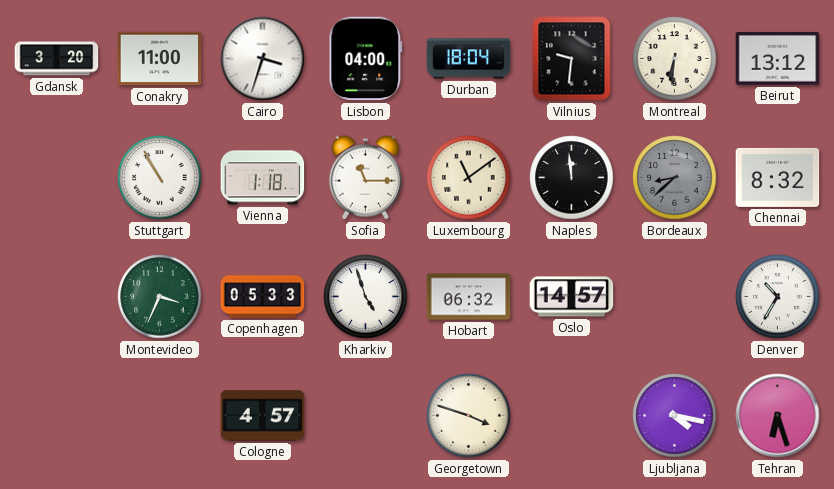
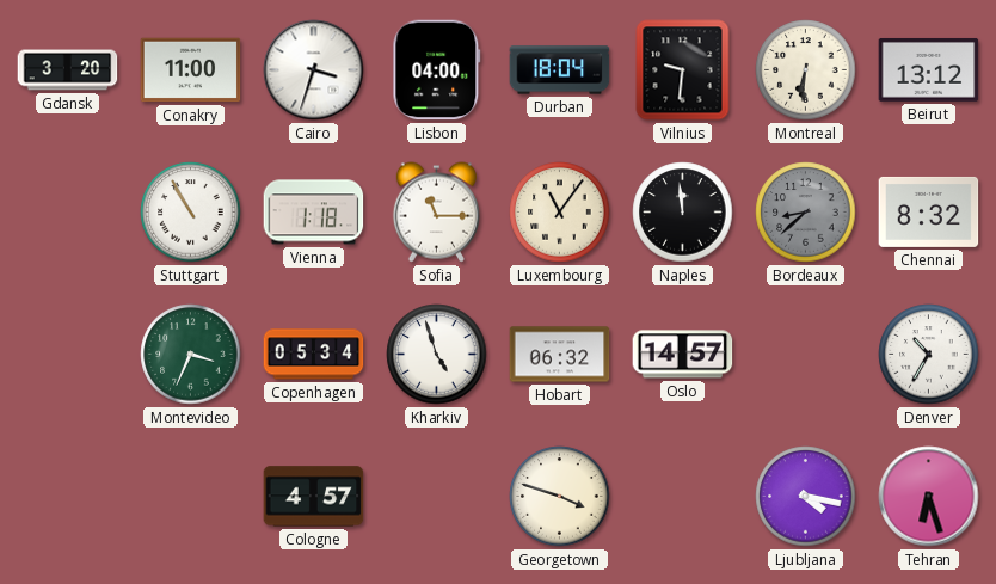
Luxembourg: 11:09 -> 11:06 (560, 213)
Copenhagen: 05:33 -> 05:34 (314, 355)
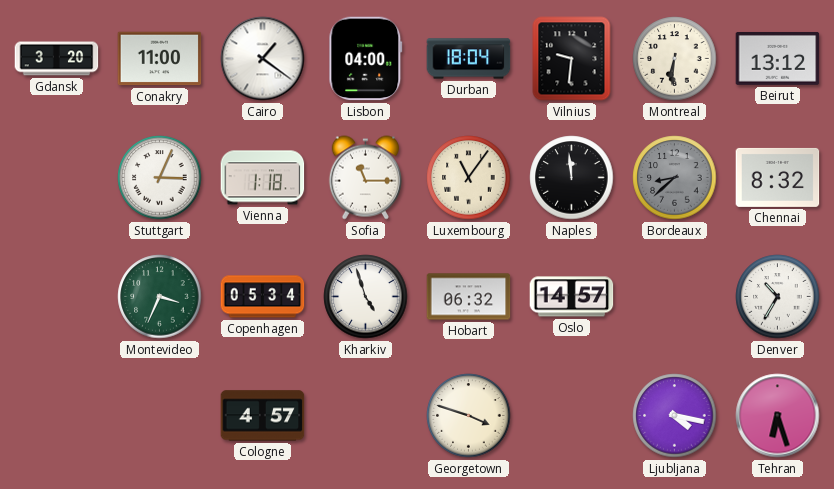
Cairo: 3:33 -> 1:21 (263, 59)
Stuttgart: 10:55 -> 3:04 (160, 178)
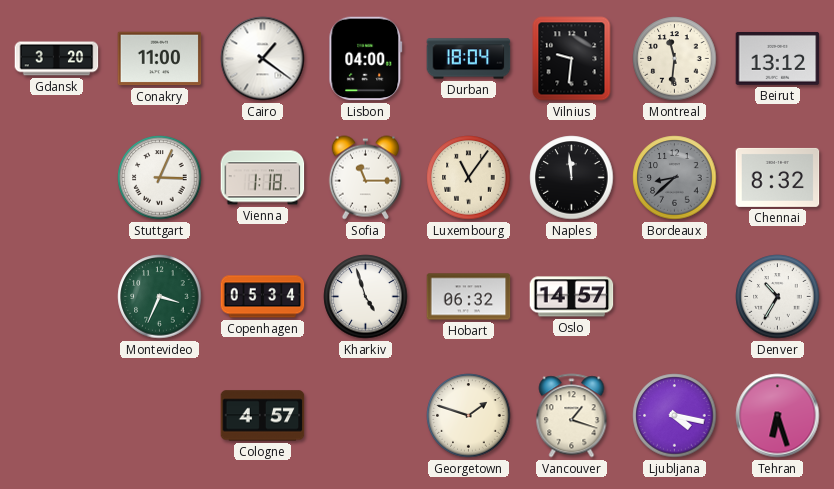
Montreal: 6:31 -> 11:31 (675, 59)
Georgetown: 3:48 -> 1:48 (469, 416)
Vancouver: none -> 1:18 (572, 416)
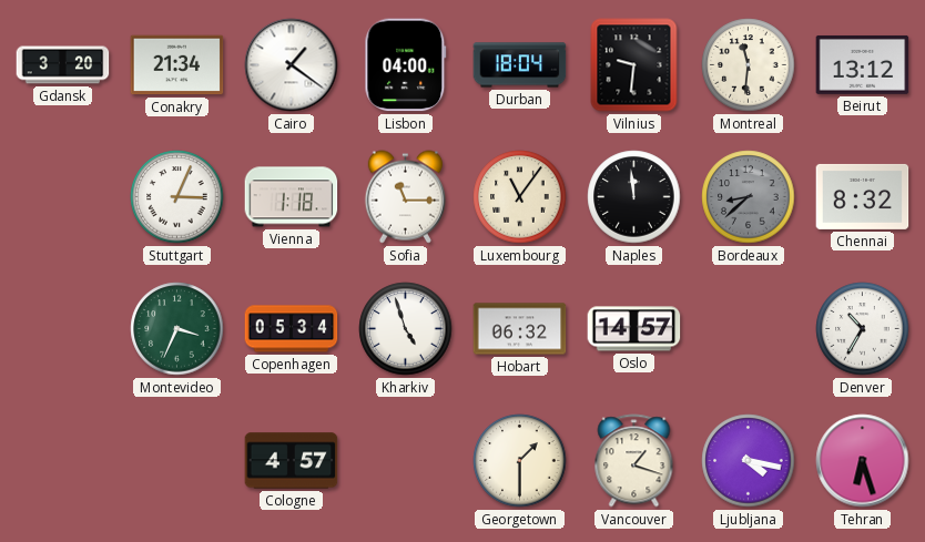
Conakry: 11:00 -> 21:34 (177, 65)
Georgetown: 1:48 -> 1:30 (520, 461)
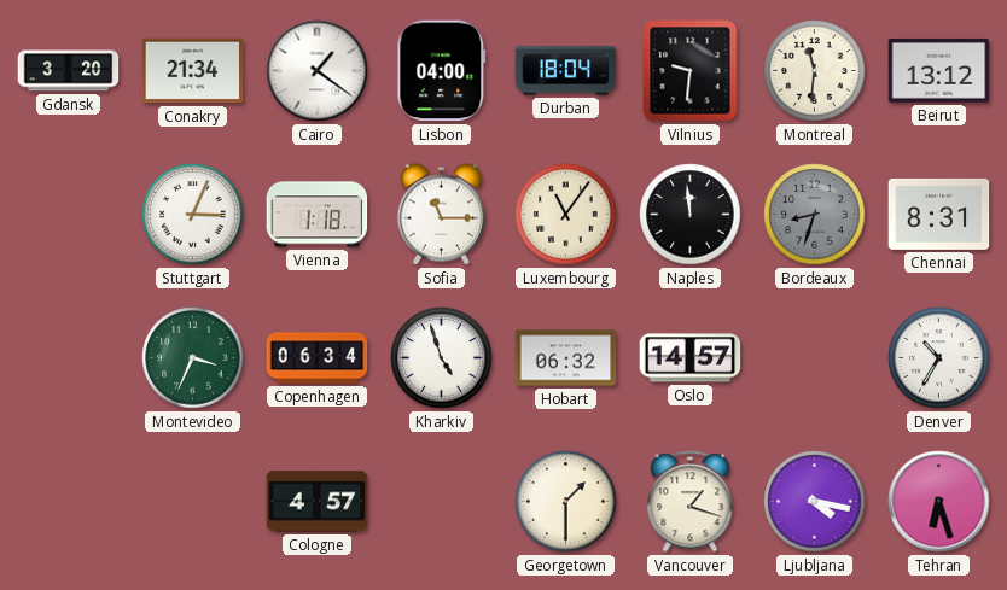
Bordeaux: 8:38 -> 8:33 (815, 215)
Chennai: 8:32 -> 8:31 (939, 214)
Copenhagen: 05:34 -> 06:34 (318, 358)
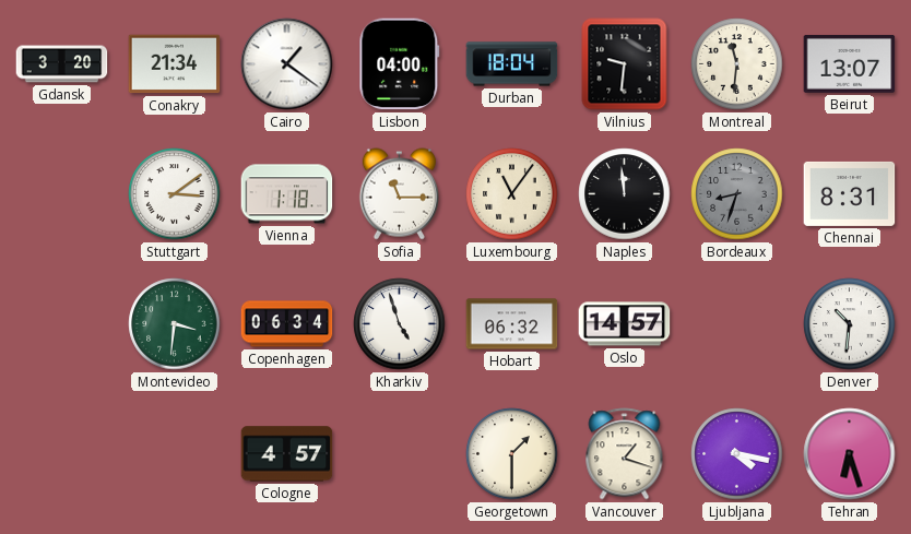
Beirut: 13:12 -> 13:07 (850, 63)
Stuttgart: 3:04 -> 3:09 (175, 194)
Montevideo: 3:34 -> 3:31 (175, 324)
Denver: 10:35 -> 10:31 (850, 324)
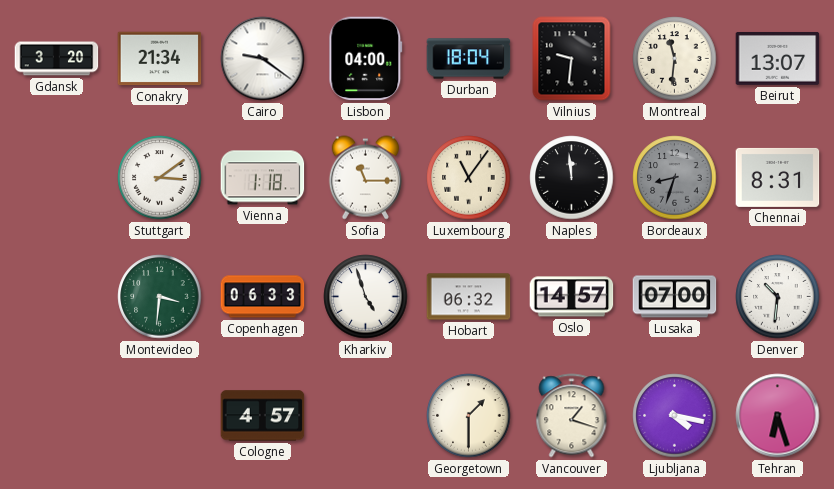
Cairo: 1:21 -> 9:21 (263, 59)
Copenhagen: 06:34 -> 06:33 (263, 297)
Lusaka: none -> 07:00 (675, 297)
